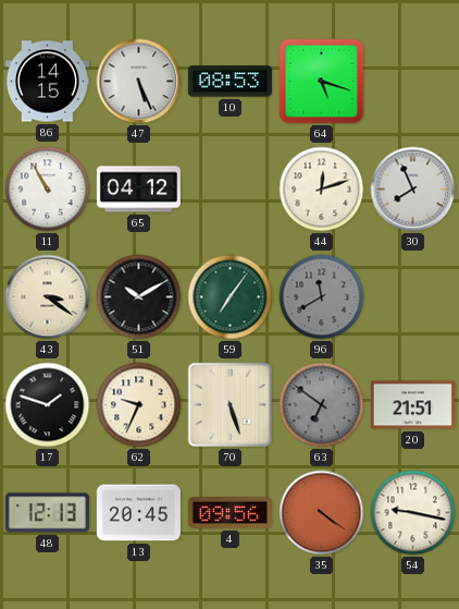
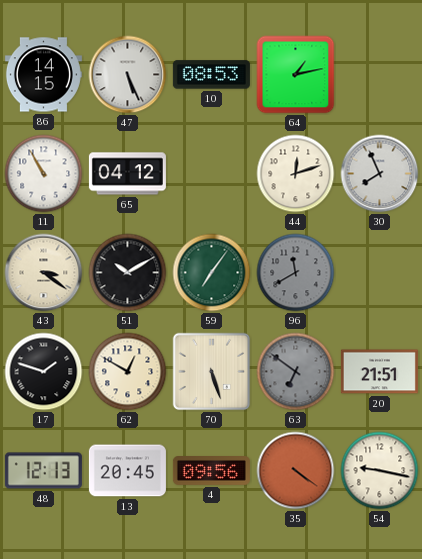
64: 5:18 -> 1:13 (296, 75)
62: 9:34 -> 12:50 (128, 372)
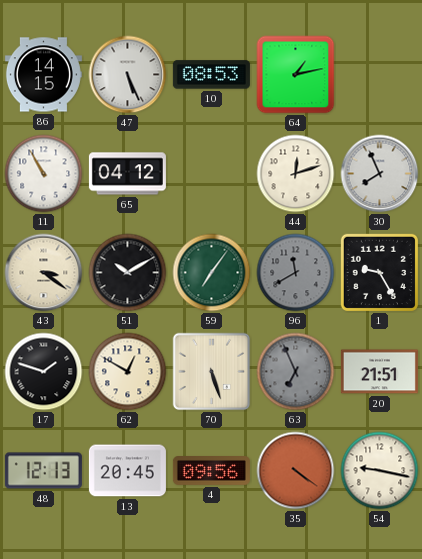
1: none -> 9:25 (379, 272)
63: 6:51 -> 6:56 (296, 372)
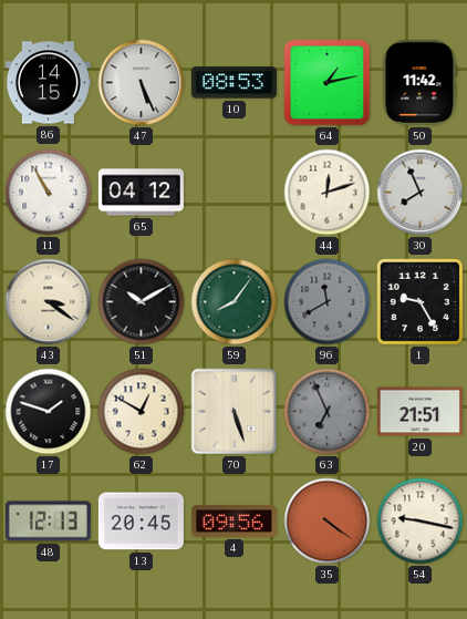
50: none -> 11:42 (421, 82)
59: 7:06 -> 8:06 (235, 302)
